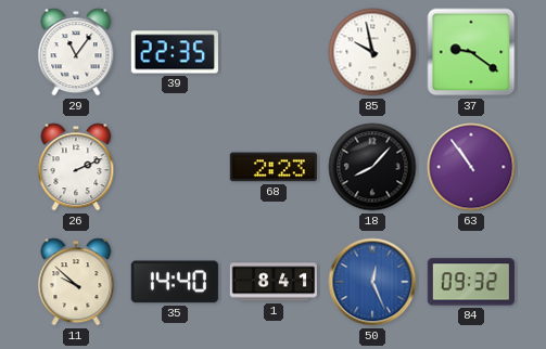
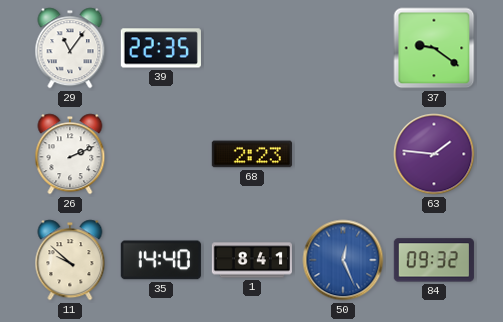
85: 9:58 -> none (372, 52)
18: 8:07 -> none (372, 167)
63: 10:54 -> 1:46 (434, 154)
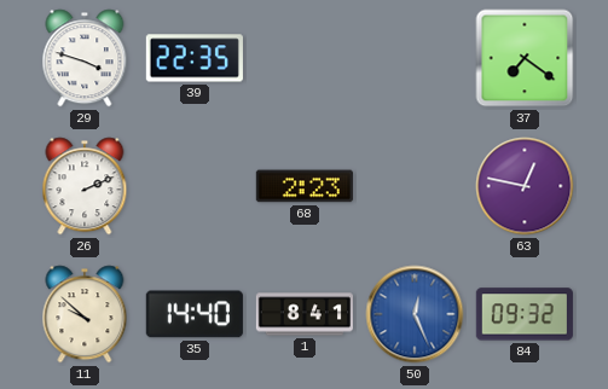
29: 11:06 -> 3:48 (85, 58)
37: 9:21 -> 7:21 (525, 58)
63: 1:46 -> 12:47 (525, 186)
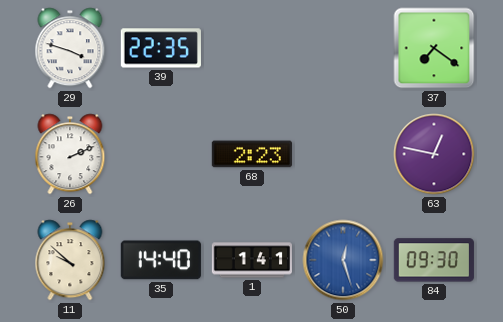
1: 8:41 -> 1:41 (251, 260)
50: 12:26 -> 12:27 (343, 260)
84: 09:32 -> 09:30 (434, 260)
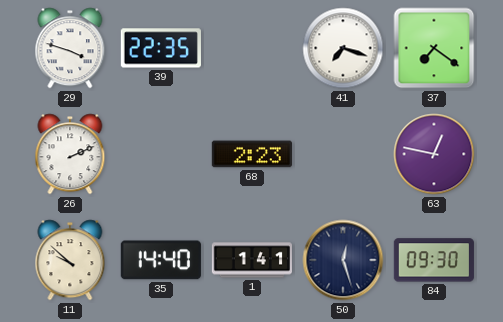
41: none -> 7:18 (343, 48)
50 dial: blue -> navy (343, 260)
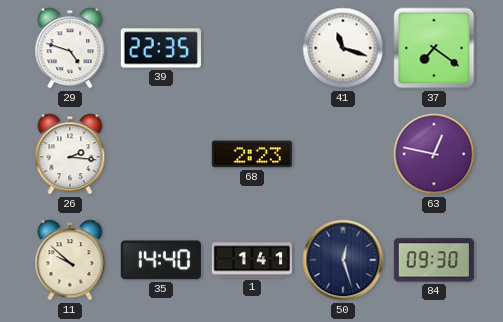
29: 3:48 -> 4:48 (70, 48)
41: 7:18 -> 11:18 (343, 48)
26: 2:11 -> 2:16 (70, 154)
